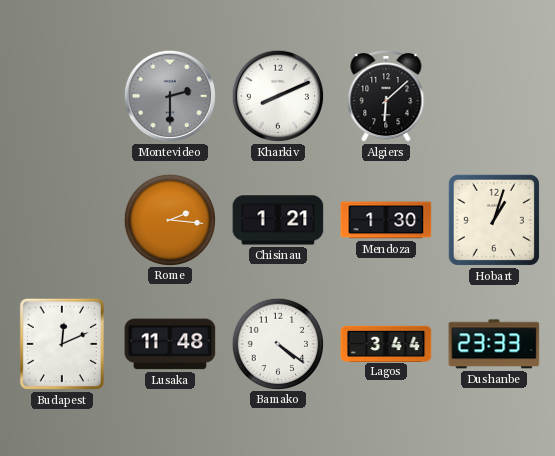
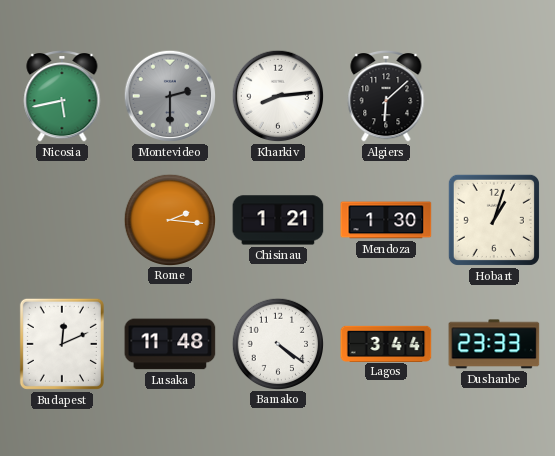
Nicosia: none -> 5:43 (62, 97)
Kharkiv: 8:11 -> 8:14 (278, 96)
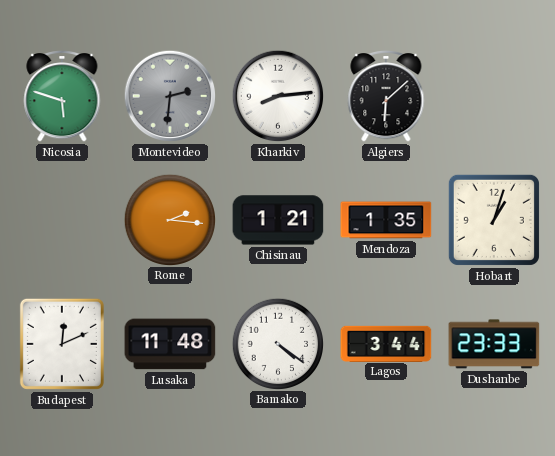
Nicosia: 5:43 -> 5:48 (62, 97)
Montevideo: 2:30 -> 2:31 (170, 96)
Mendoza: 1:30 -> 1:35 (386, 220)
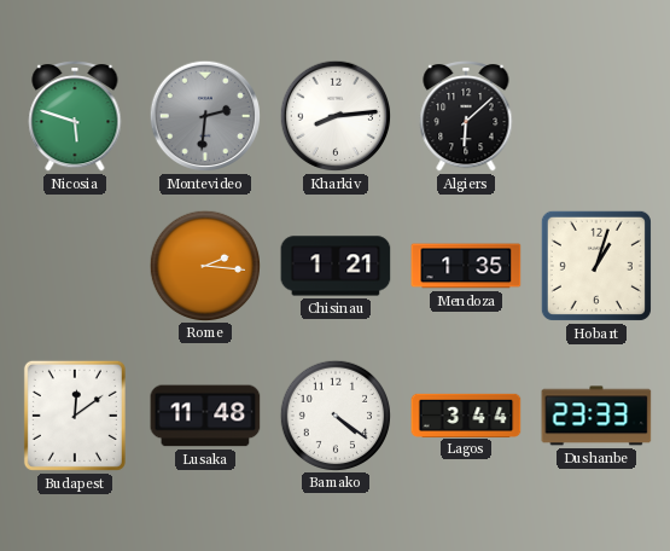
Budapest: 12:11 -> 12:09 (75, 416)
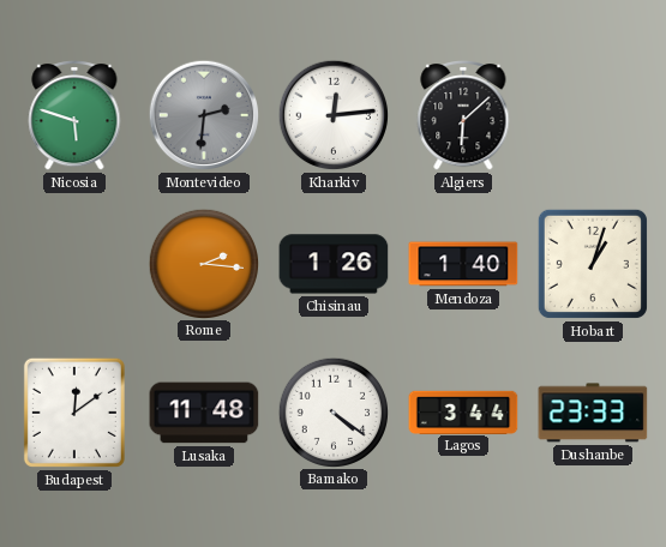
Kharkiv: 8:14 -> 12:14 (334, 115)
Chisinau: 1:21 -> 1:26 (334, 264)
Mendoza: 1:35 -> 1:40 (463, 264)
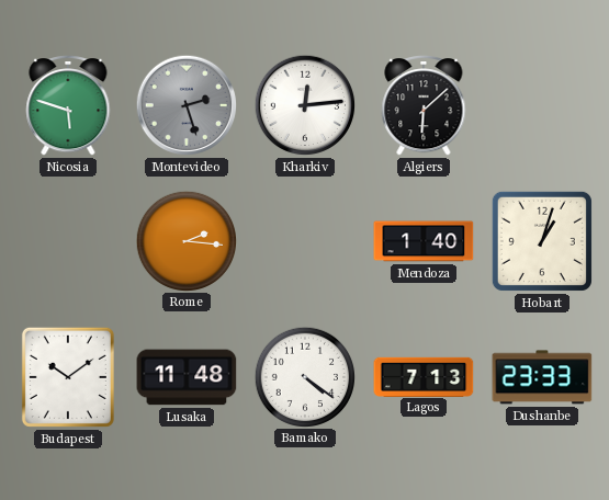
Montevideo: 2:31 -> 2:27 (187, 105)
Chisinau: 1:26 -> none (334, 264)
Budapest: 12:09 -> 10:09 (68, 377)
Lagos: 3:44 -> 7:13 (424, 376)
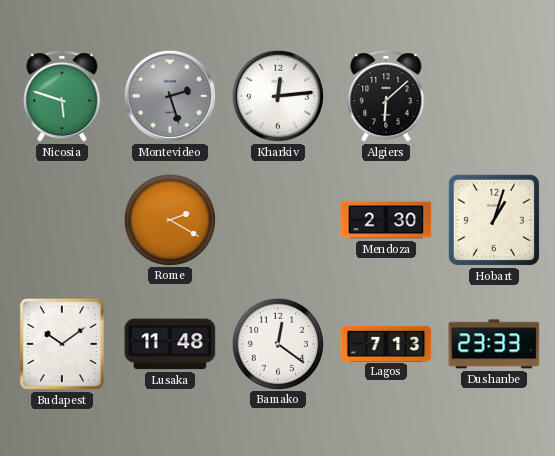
Rome: 2:16 -> 2:20 (169, 219)
Mendoza: 1:40 -> 2:30 (386, 220)
Bamako: 4:21 -> 12:21 (277, 343)
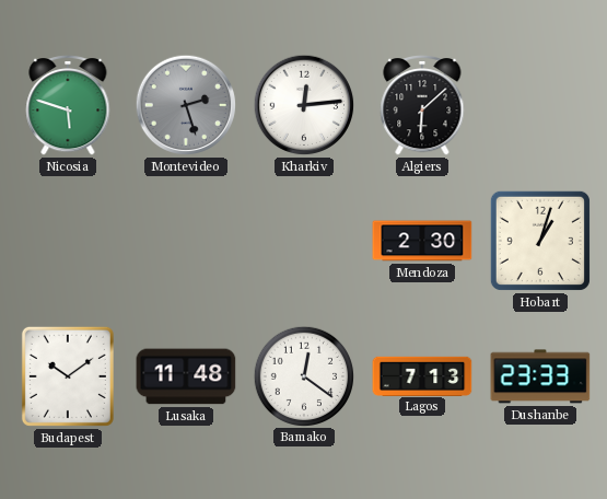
Rome: 2:20 -> none (169, 219)
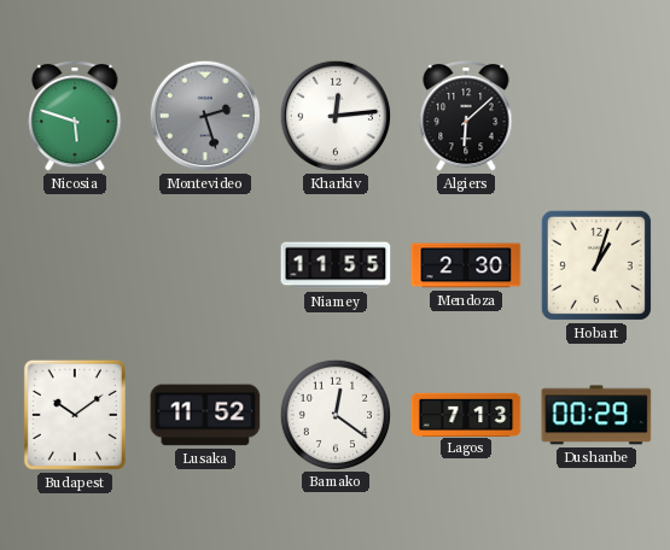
Niamey: none -> 11:55 (336, 265)
Lusaka: 11:48 -> 11:52 (205, 415)
Dushanbe: 23:33 -> 00:29 (596, 415)
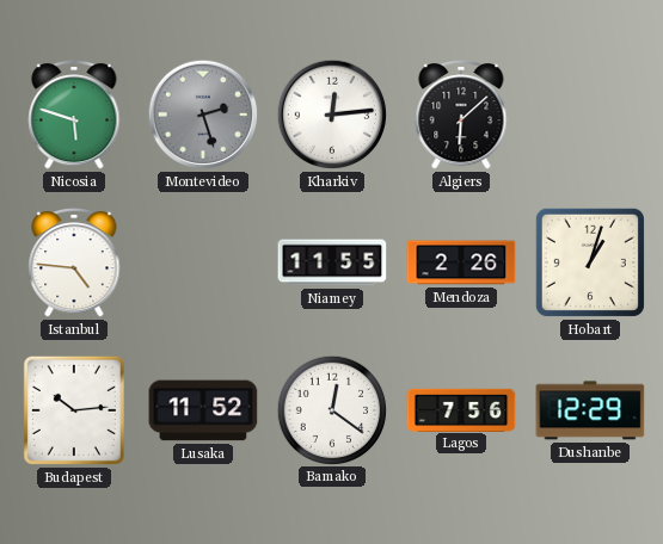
Istanbul: none -> 4:46 (74, 264)
Mendoza: 2:30 -> 2:26 (461, 262)
Budapest: 10:09 -> 10:14 (74, 410)
Lagos: 7:13 -> 7:56 (461, 409)
Dushanbe: 00:29 -> 12:29 (590, 410)
